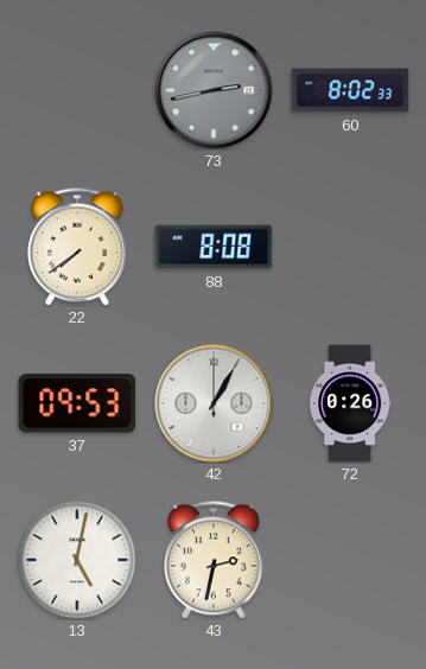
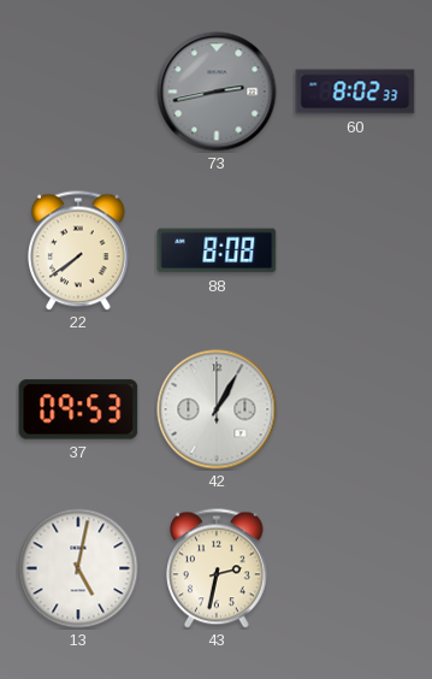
72: 0:26 -> none (351, 403)
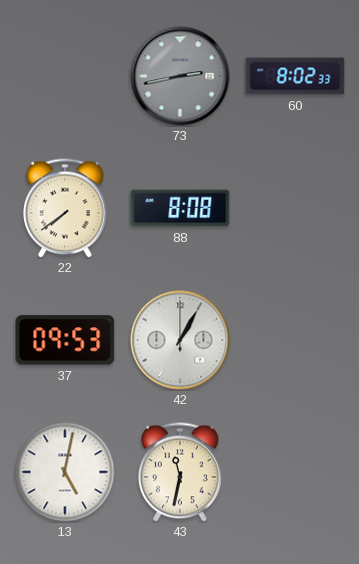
43: 2:32 -> 11:32 (181, 472)
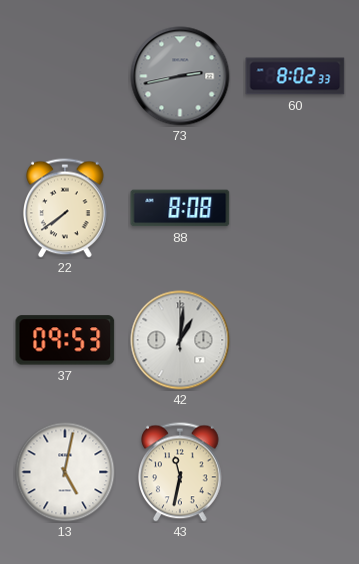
42: 1:05 -> 1:01 (180, 340)
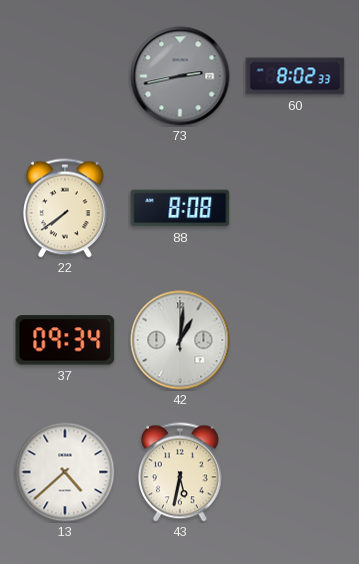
37: 09:53 -> 09:34 (65, 340)
13: 5:02 -> 4:38 (65, 472)
43: 11:32 -> 5:32 (181, 472)
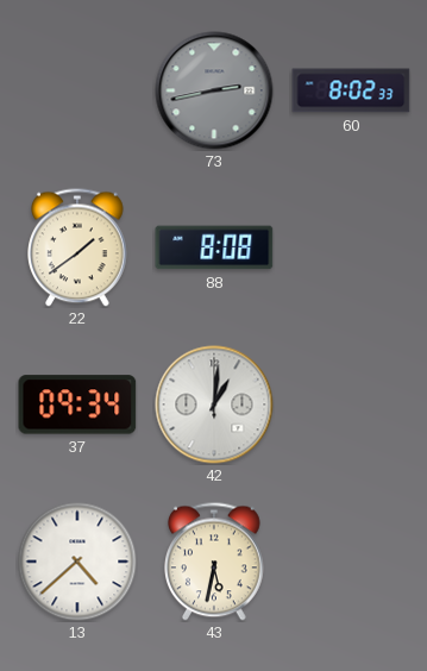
22: 7:39 -> 1:39 (79, 247)
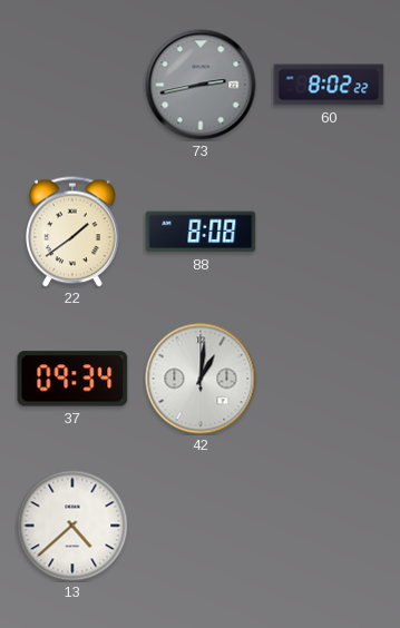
60: 8:02:33 -> 8:02:22 (329, 85)
43: 5:32 -> none (215, 562)
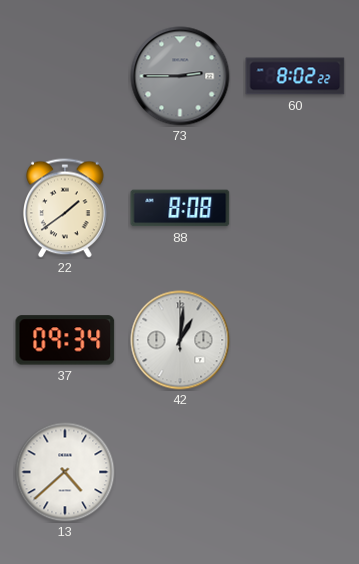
73: 2:43 -> 2:45 (180, 76)
